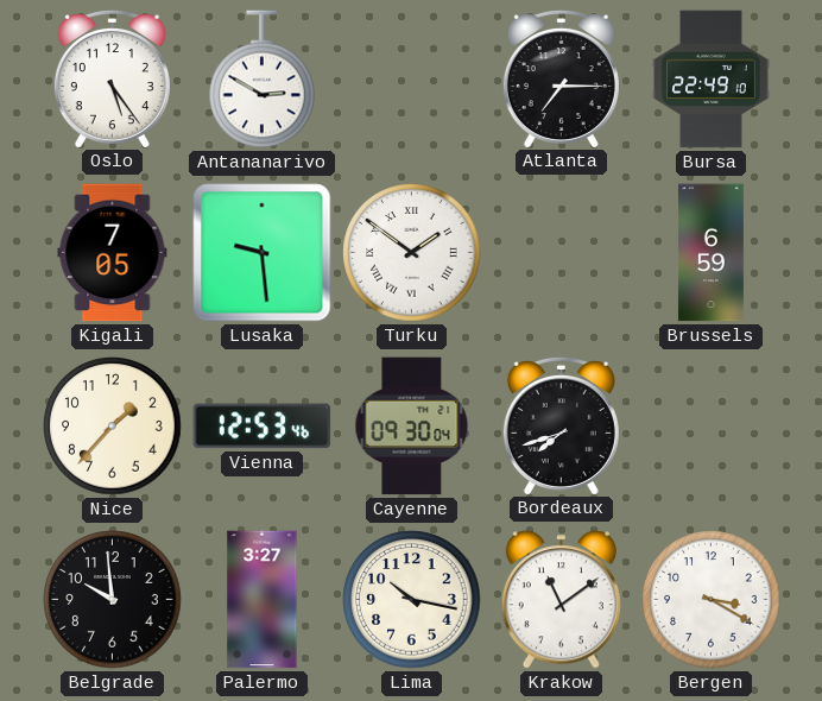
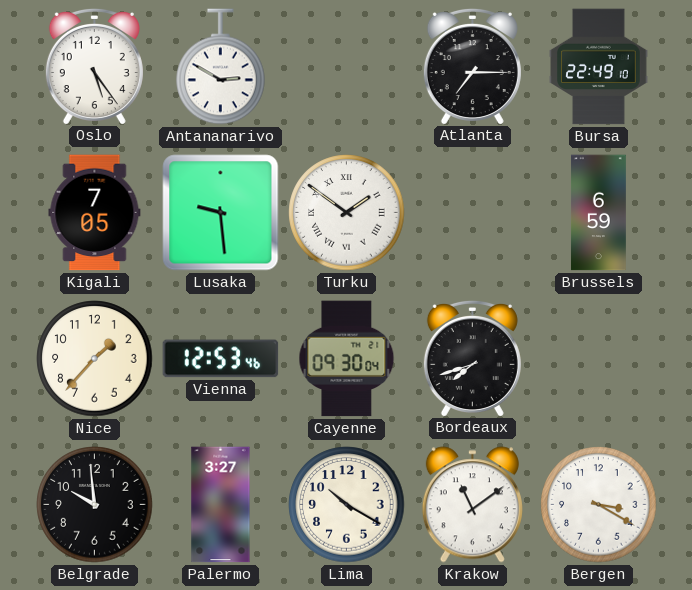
Lima: 10:17 -> 10:20 (347, 505)
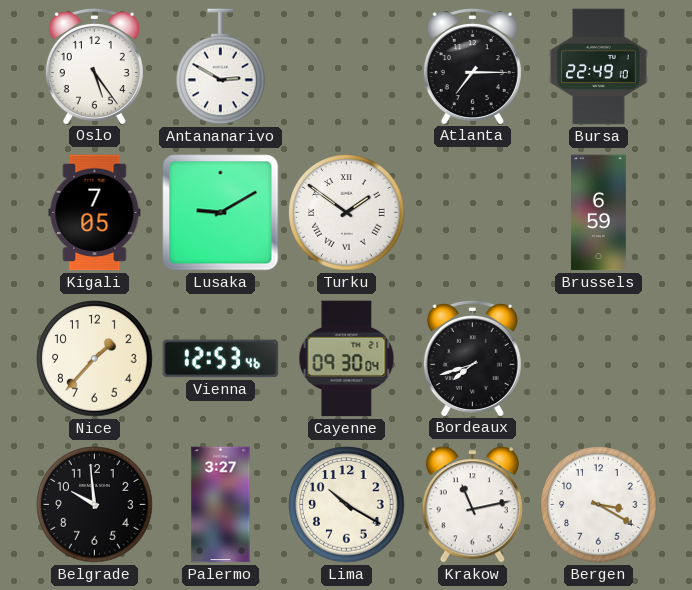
Lusaka: 9:29 -> 9:10 (221, 213)
Krakow: 11:09 -> 11:13 (472, 505)
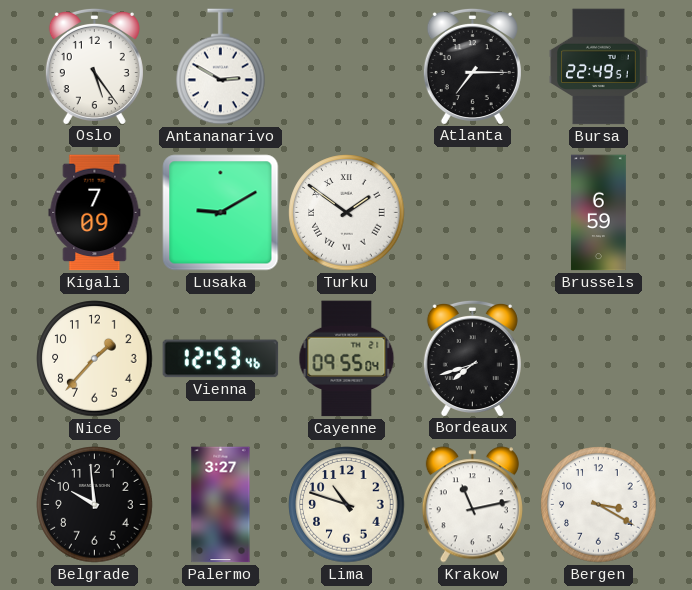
Bursa: 22:49:10 -> 22:49:51 (599, 67)
Kigali: 7:05 -> 7:09 (95, 213)
Cayenne: 09:30 -> 09:55 (347, 359)
Lima: 10:20 -> 10:48 (347, 505)
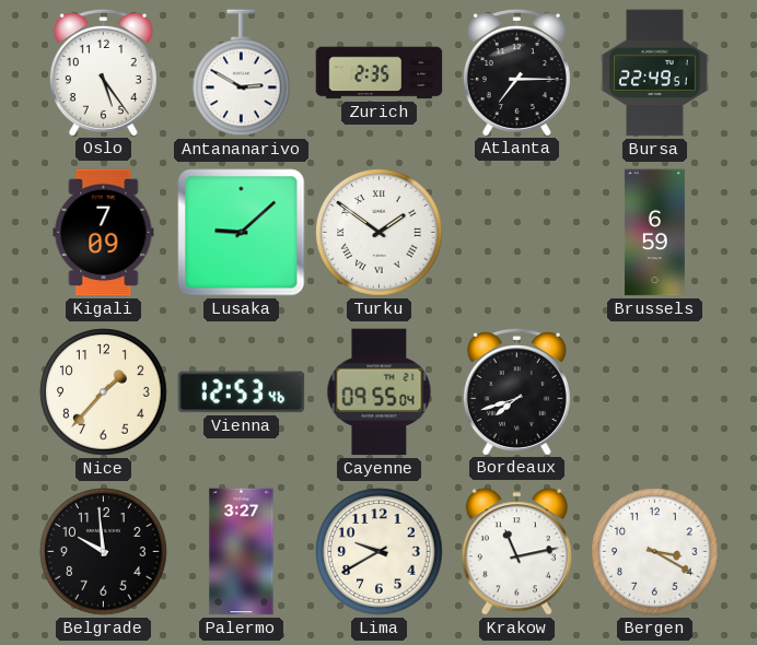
Zurich: none -> 2:35 (380, 73)
Lusaka: 9:10 -> 9:08 (242, 233)
Lima: 10:48 -> 9:40 (380, 552)
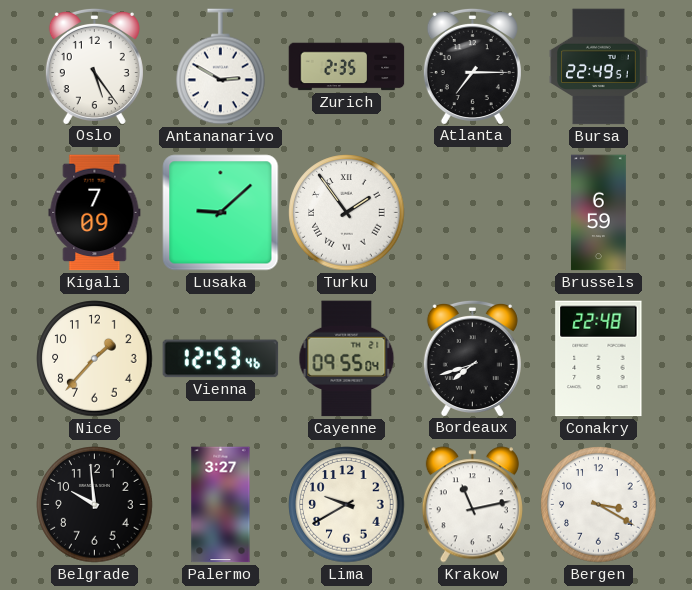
Turku: 1:51 -> 1:54 (347, 213)
Conakry: none -> 22:48 (599, 359)
